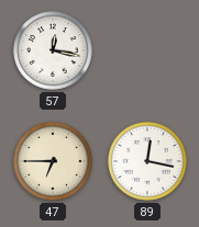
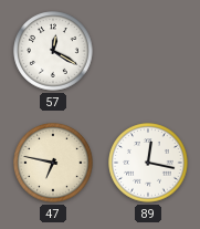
57: 12:17 -> 12:20 (53, 51)
47: 6:45 -> 6:47 (53, 163)
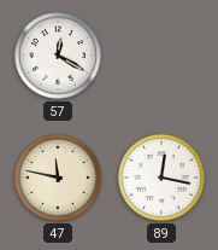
47: 6:47 -> 11:47 (58, 178)
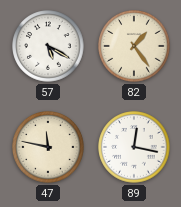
57: 12:20 -> 5:20 (48, 46)
82: none -> 1:24 (134, 46)
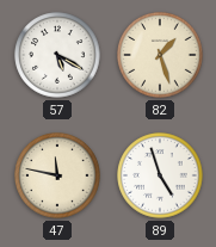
82: 1:24 -> 1:27 (160, 55)
89: 12:17 -> 4:57 (160, 175)
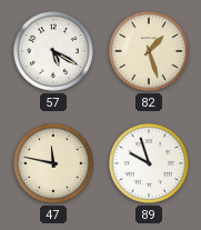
89: 4:57 -> 9:57 (149, 163)
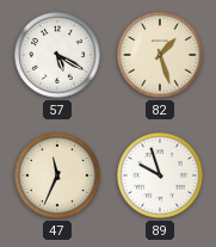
47: 11:47 -> 11:34 (57, 175)
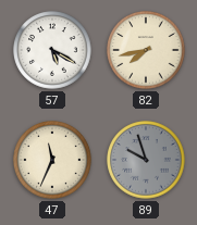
82: 1:27 -> 7:43 (146, 50)
89 dial: white -> grey (146, 160)
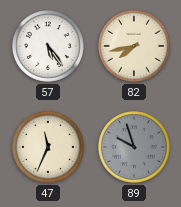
57: 5:20 -> 5:24 (48, 46)
